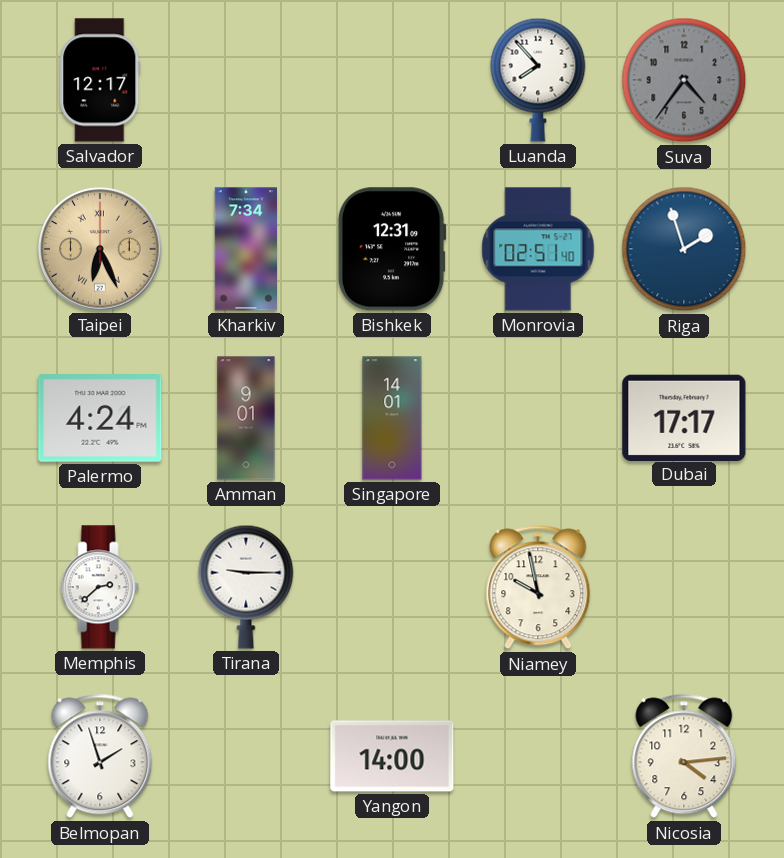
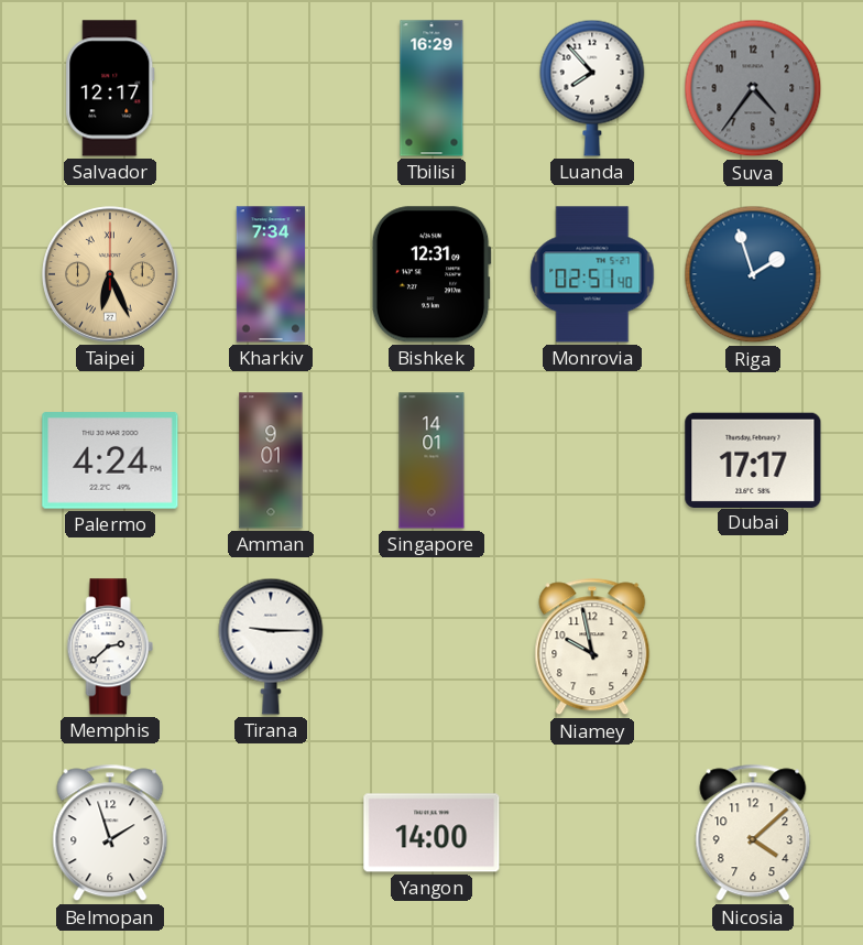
Tbilisi: none -> 16:29 (431, 88)
Nicosia: 4:14 -> 4:08 (753, 833)
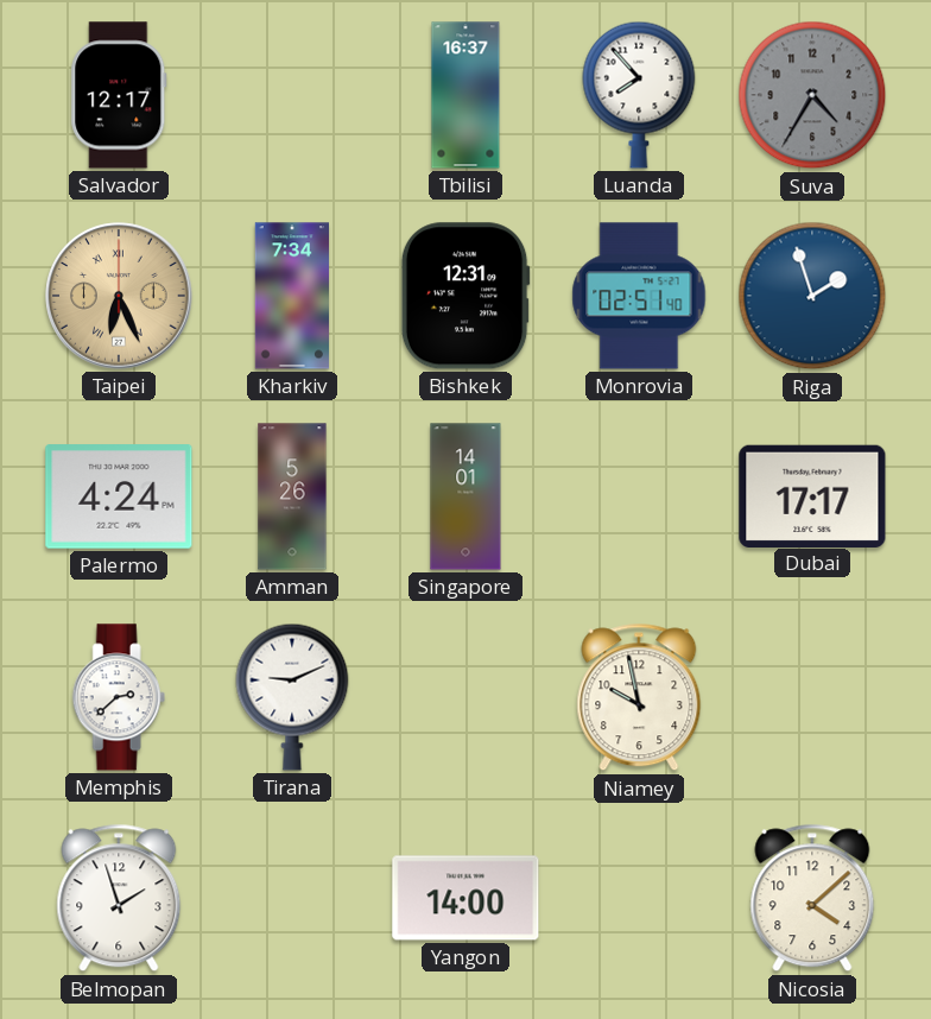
Tbilisi: 16:29 -> 16:37 (465, 95)
Suva: 4:36 -> 4:35 (812, 95)
Amman: 9:01 -> 5:26 (292, 496)
Tirana: 9:15 -> 9:11 (292, 697)
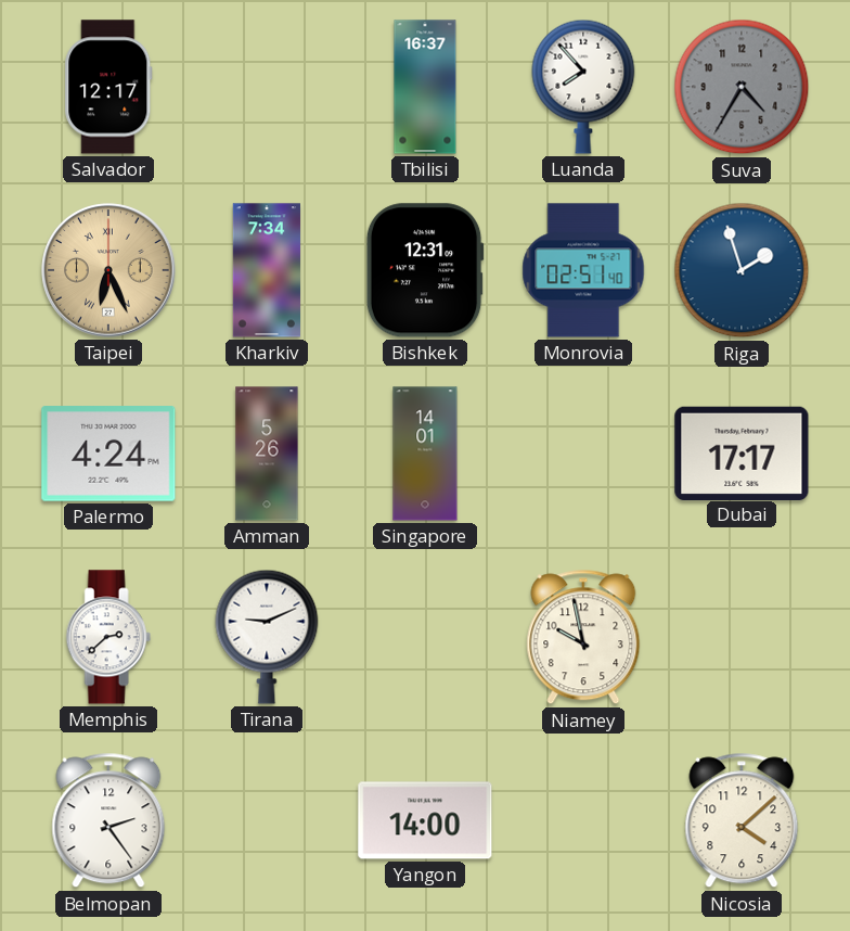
Belmopan: 1:57 -> 2:24 (108, 820)
